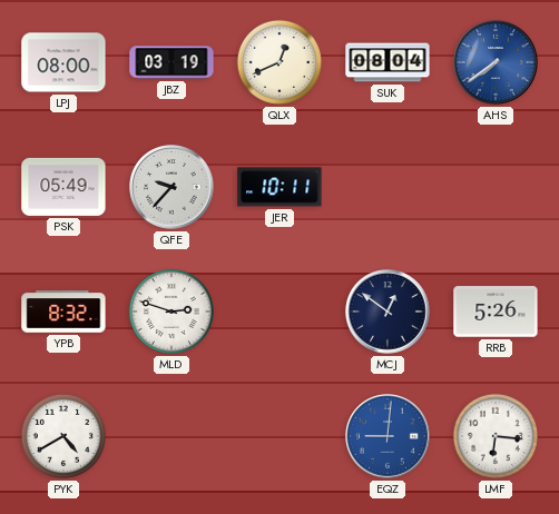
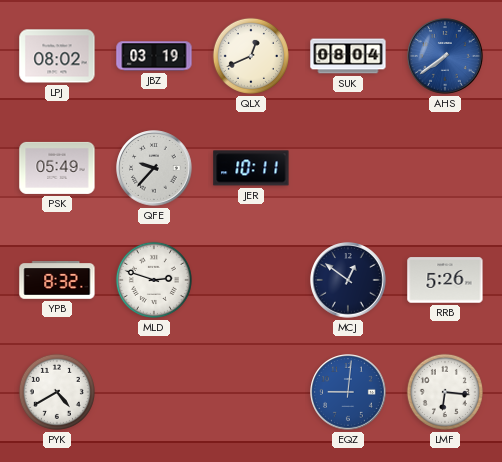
LPJ: 08:00 -> 08:02 (57, 56)
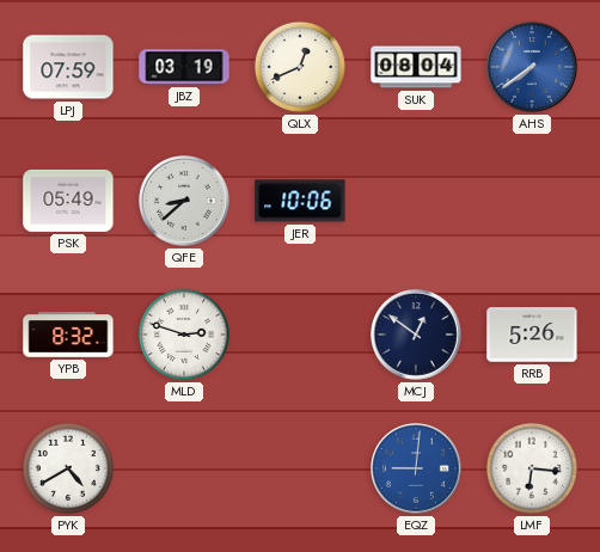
LPJ: 08:02 -> 07:59 (68, 67)
QFE: 9:37 -> 8:38 (184, 201)
JER: 10:11 -> 10:06 (300, 201)
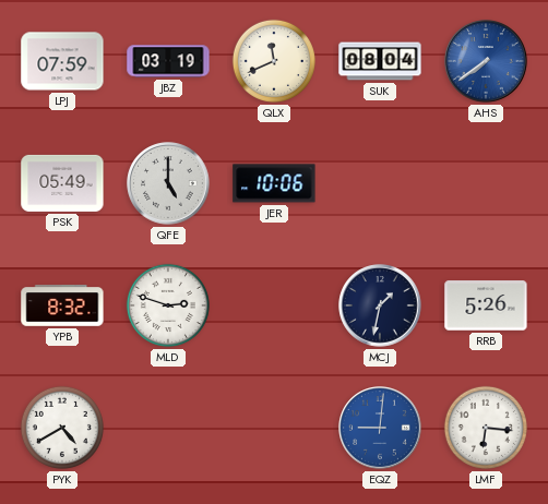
QLX: 12:41 -> 11:41 (274, 61)
QFE: 8:38 -> 5:00 (168, 183)
MCJ: 12:51 -> 1:32 (380, 305)
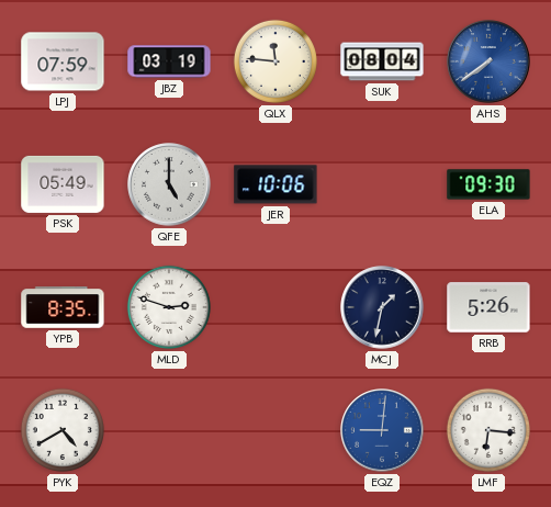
QLX: 11:41 -> 11:46 (275, 61)
ELA: none -> 09:30 (488, 184)
YPB: 8:32 -> 8:35 (63, 307)
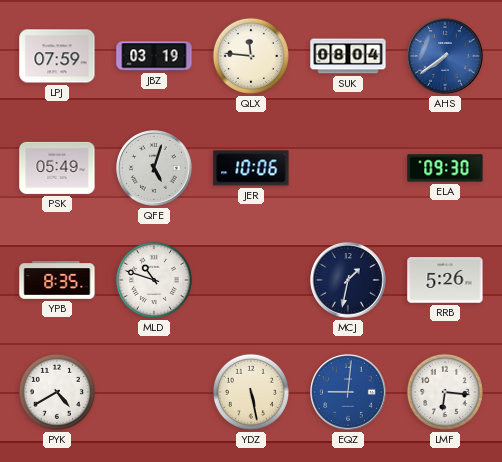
QFE: 5:00 -> 5:03 (154, 168)
MLD: 2:48 -> 10:48 (154, 280)
YDZ: none -> 5:28 (251, 392)
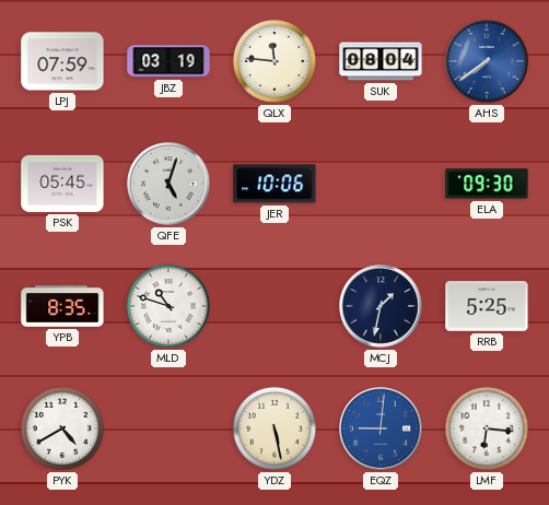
PSK: 05:49 -> 05:45 (62, 184)
RRB: 5:26 -> 5:25 (487, 306)
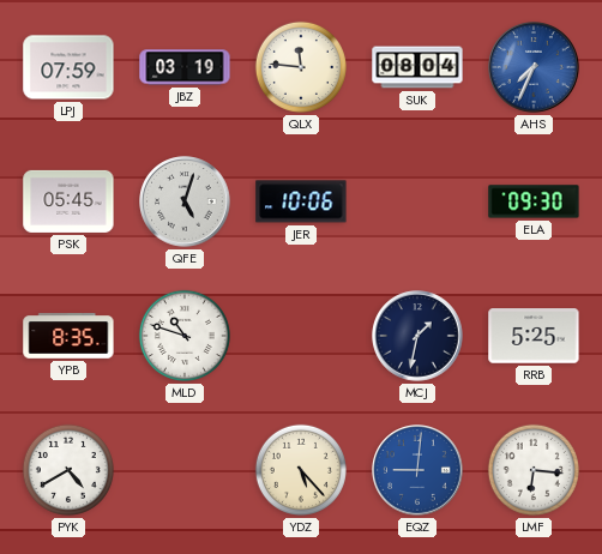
AHS: 7:39 -> 7:34 (534, 67)
YDZ: 5:28 -> 5:23 (301, 470)
